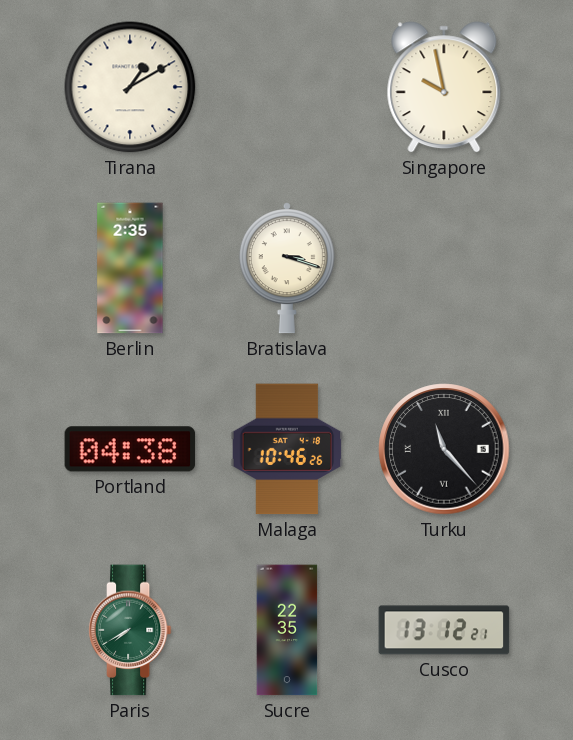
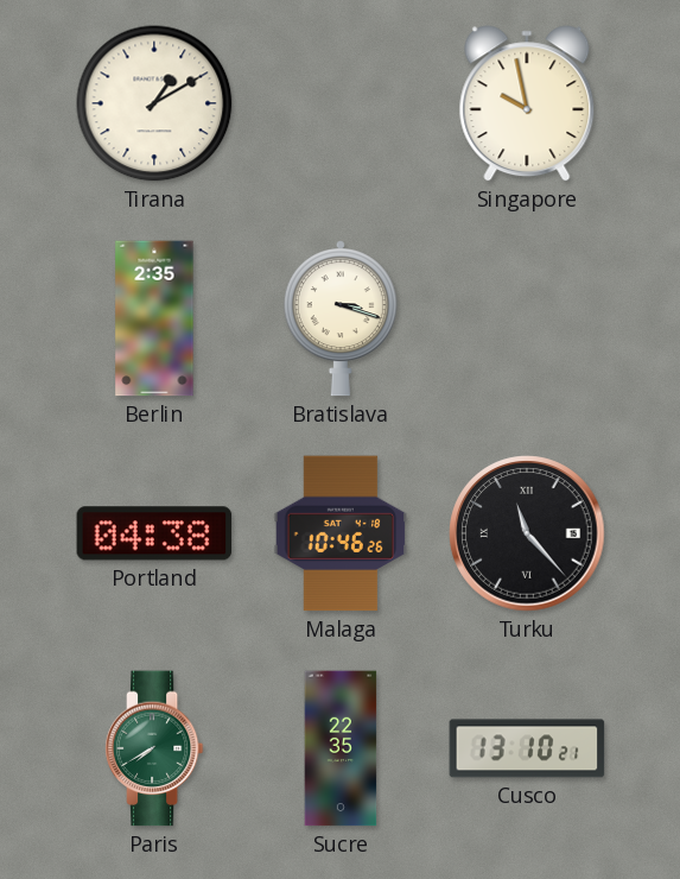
Cusco: 13:12 -> 13:10 (527, 748)
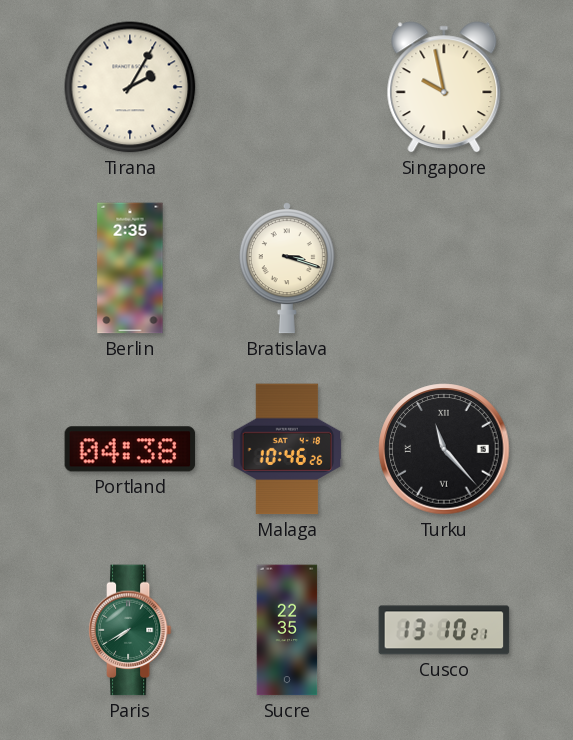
Tirana: 1:10 -> 2:05 (130, 87)
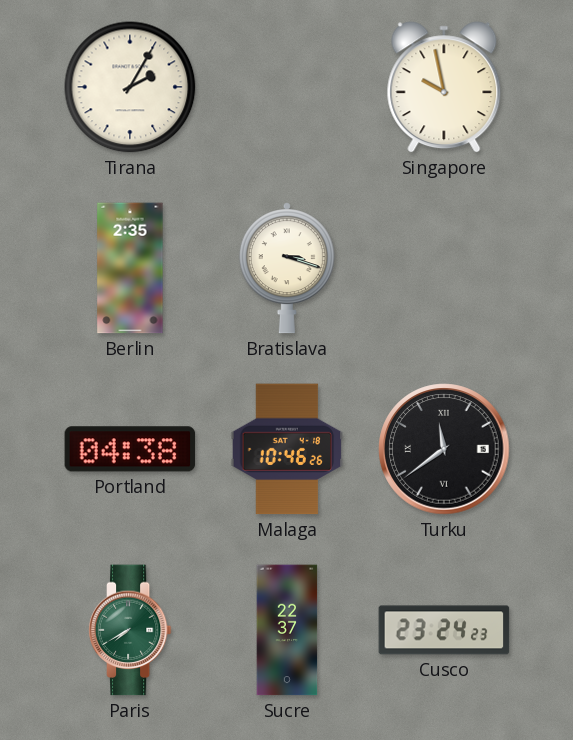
Turku: 11:23 -> 11:39 (444, 449)
Sucre: 22:35 -> 22:37 (287, 630)
Cusco: 13:10 -> 23:24 (444, 630)
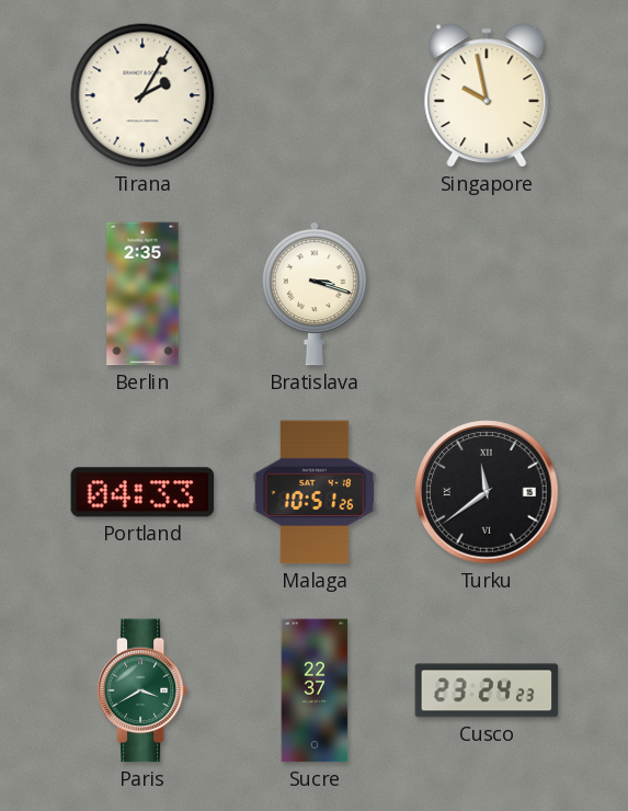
Portland: 04:38 -> 04:33 (142, 492)
Malaga: 10:46 -> 10:51 (315, 492)
Paris: 7:40 -> 3:40 (142, 690)
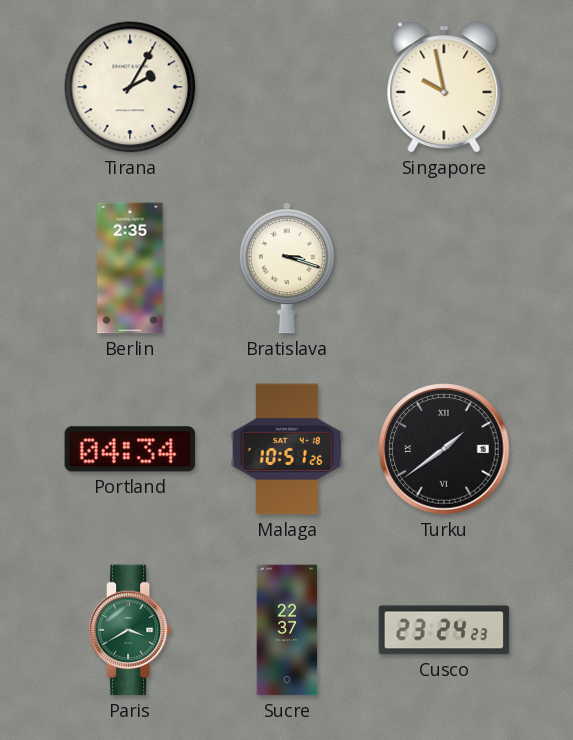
Portland: 04:33 -> 04:34 (130, 449)
Turku: 11:39 -> 1:39 (444, 449)
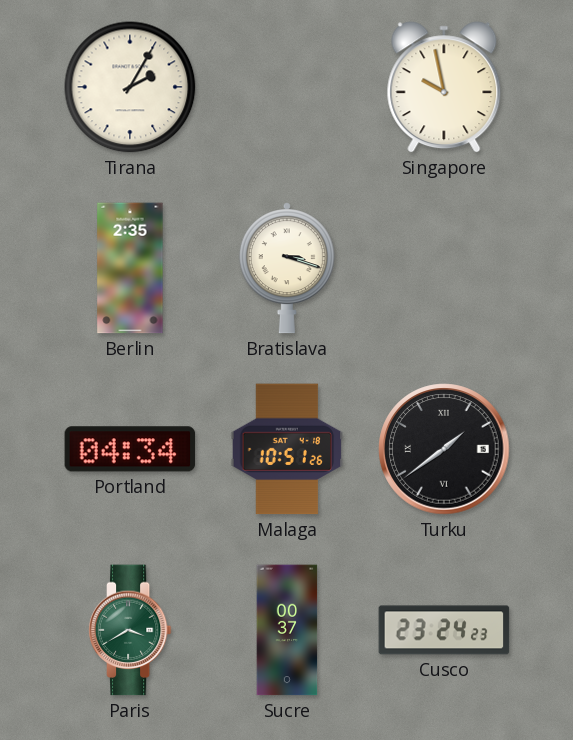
Sucre: 22:37 -> 00:37 (287, 630)
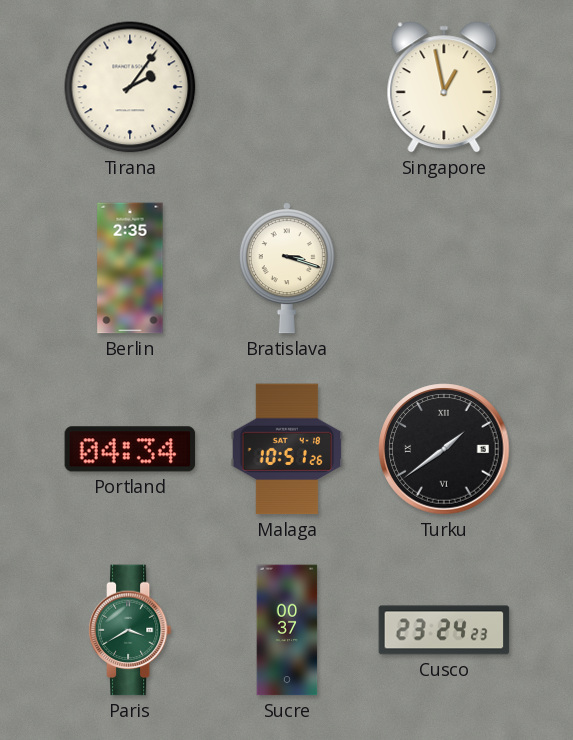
Tirana: 2:05 -> 2:06 (130, 87)
Singapore: 9:58 -> 12:58 (444, 87)
